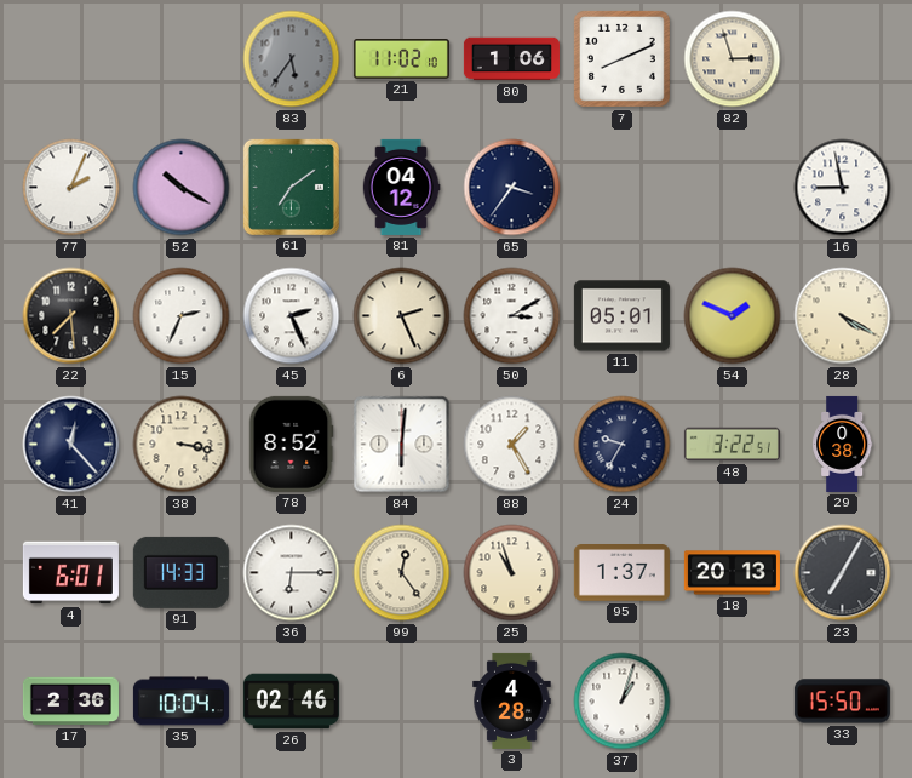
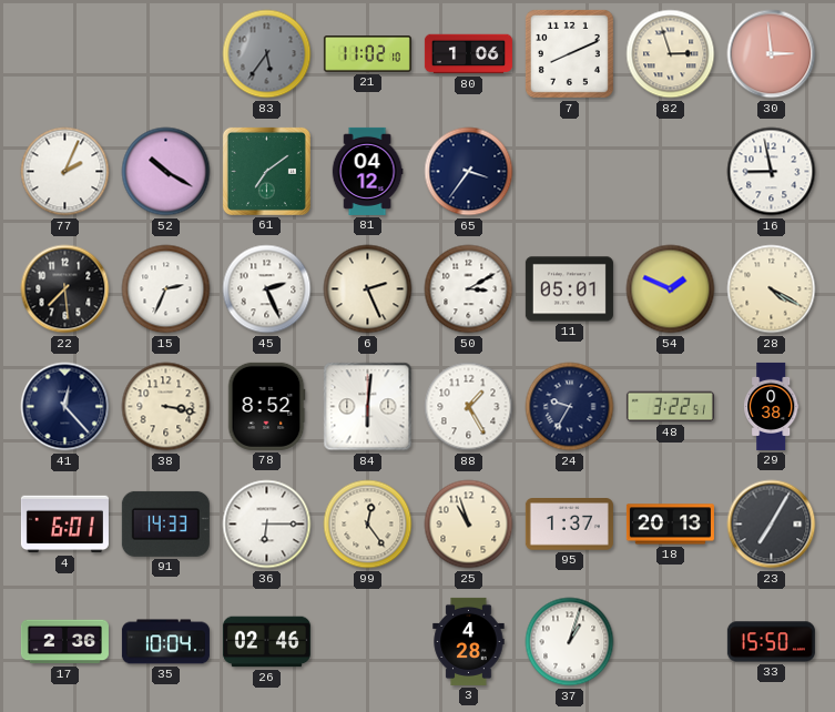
30: none -> 2:59 (772, 54)
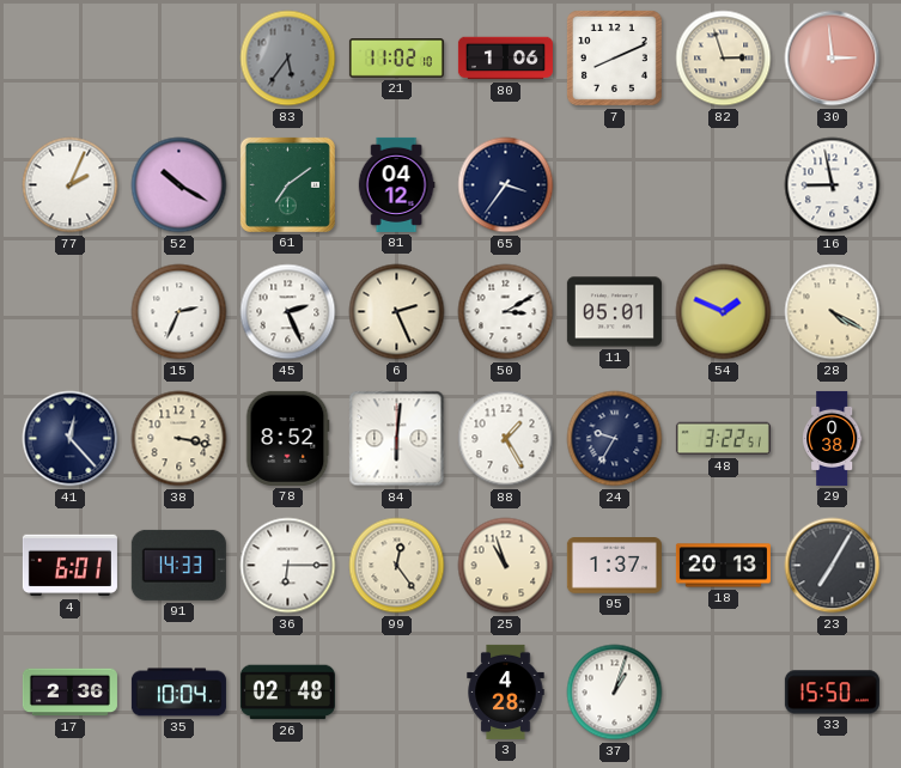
22: 7:29 -> none (65, 289)
26: 02:46 -> 02:48 (287, 693)
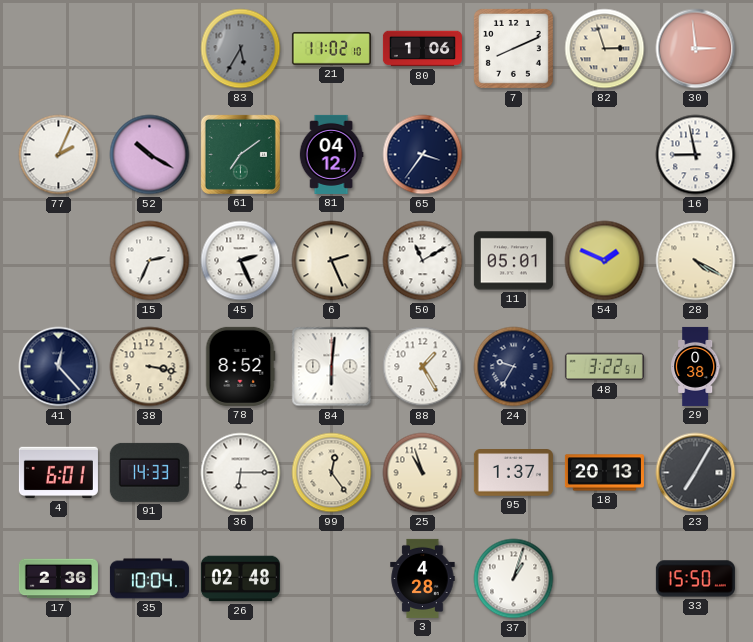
83: 5:36 -> 5:35 (241, 49)
50: 3:10 -> 11:10 (423, 261)
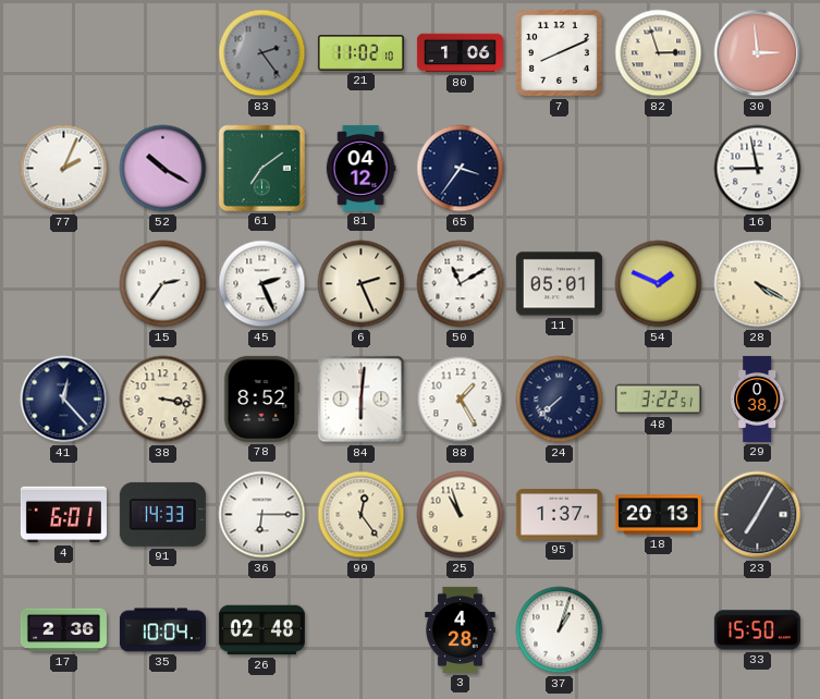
83: 5:35 -> 2:24 (262, 53)
15: 2:34 -> 2:36 (163, 284)
24: 9:35 -> 7:38 (560, 400)
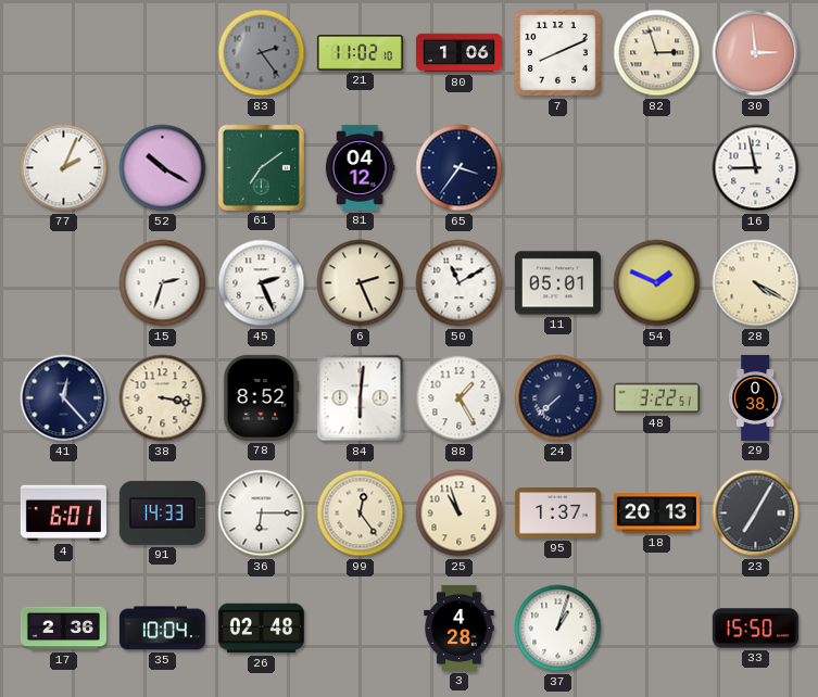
15: 2:36 -> 2:33 (163, 283)
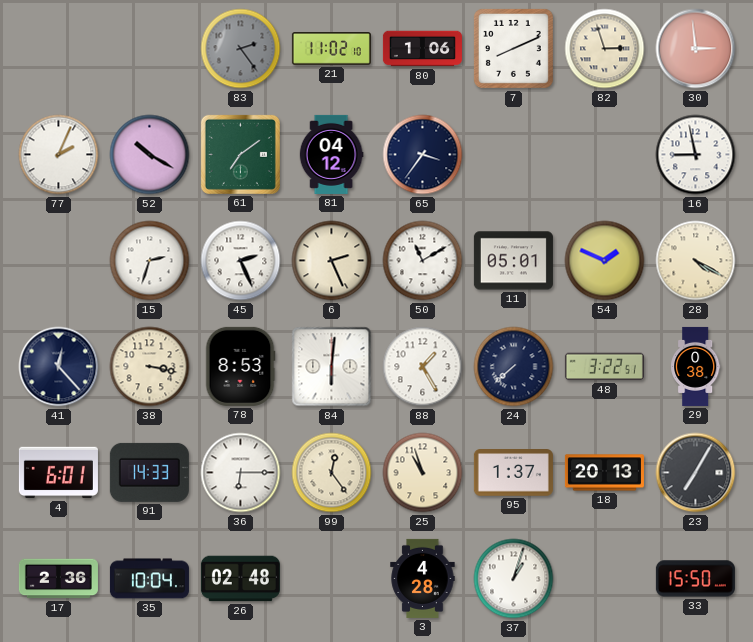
78: 8:52 -> 8:53 (240, 366)
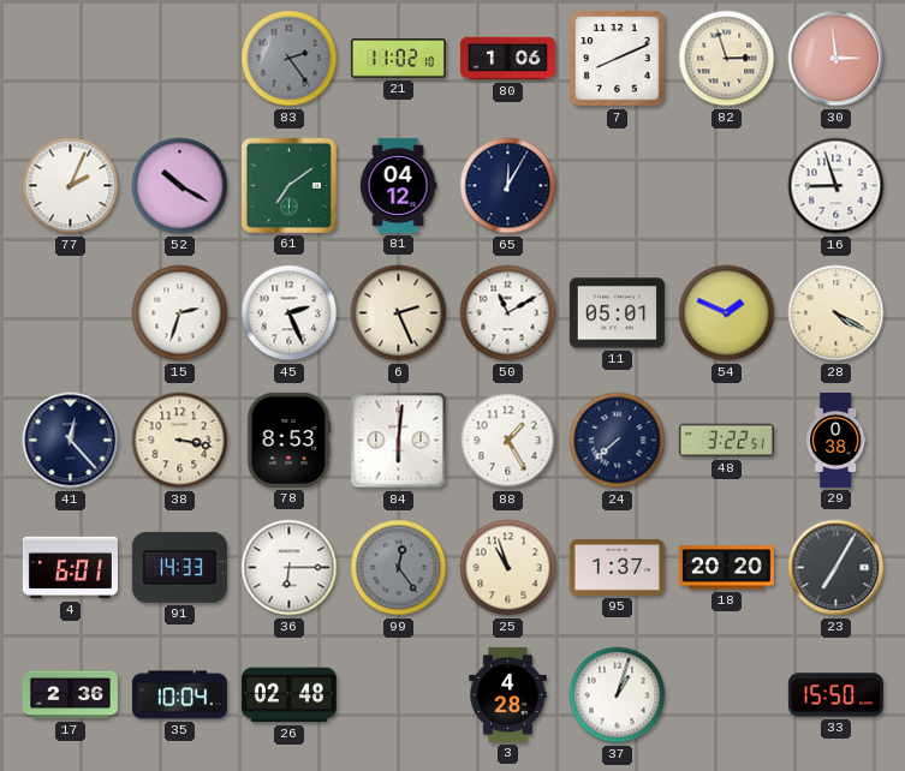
65: 3:36 -> 12:05 (508, 186)
16: 8:58 -> 8:57 (836, 186)
99 dial: cream -> grey (399, 568)
18: 20:13 -> 20:20 (726, 568)
